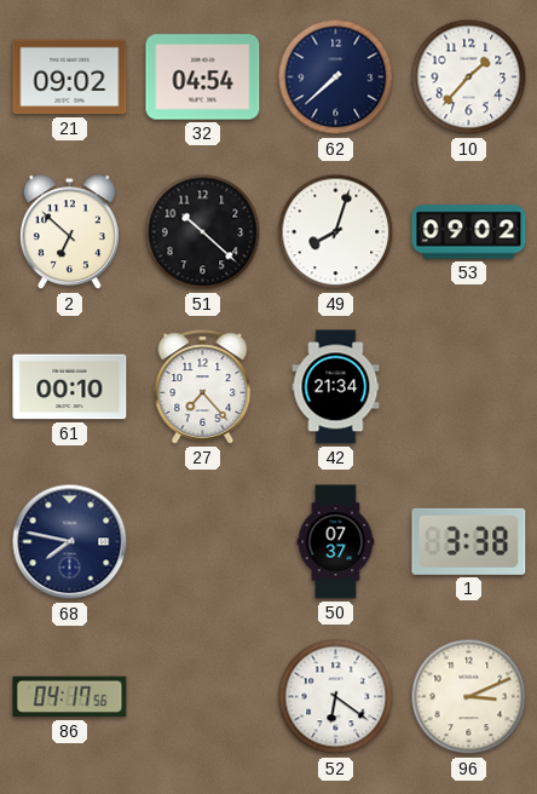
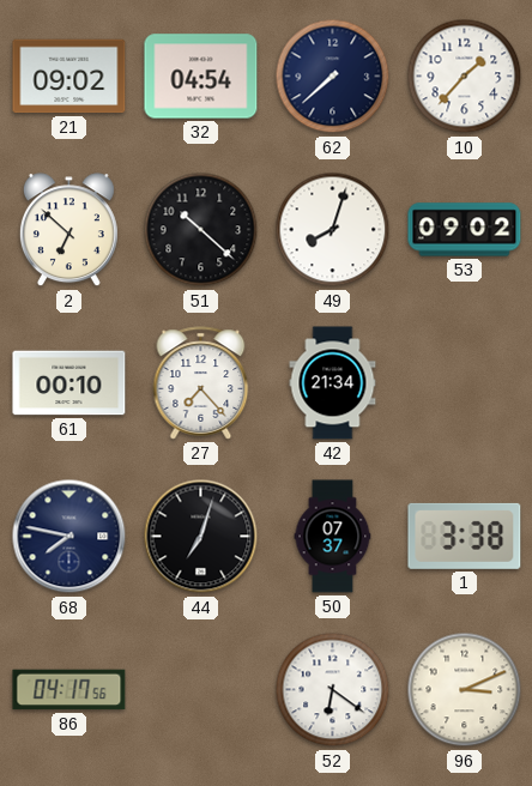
44: none -> 7:03 (201, 537)
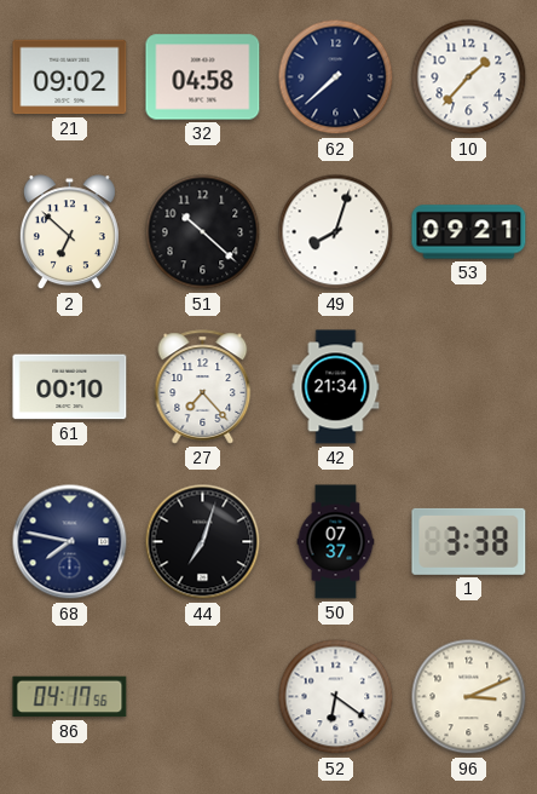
32: 04:54 -> 04:58 (203, 77)
53: 09:02 -> 09:21 (469, 232)
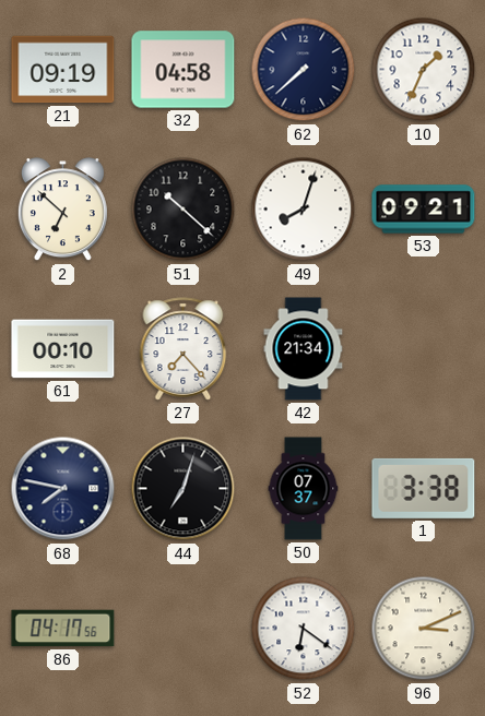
21: 09:02 -> 09:19 (63, 70)
10: 1:37 -> 1:34 (424, 70)
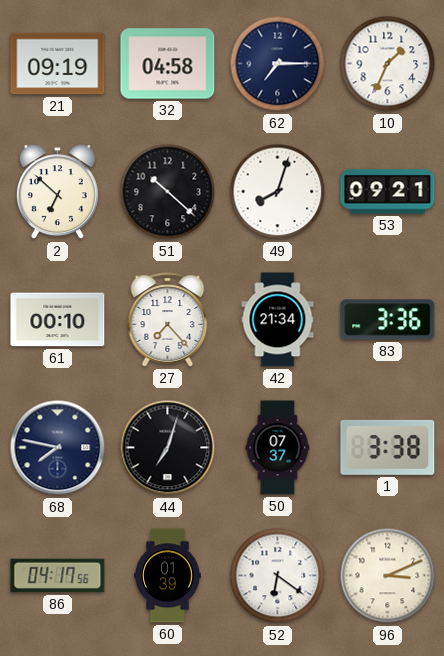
62: 7:38 -> 7:15 (278, 64)
83: none -> 3:36 (388, 320)
60: none -> 01:39 (168, 576)
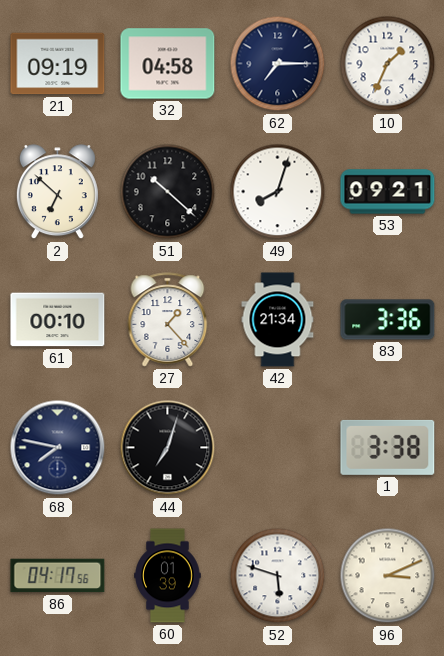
27: 7:23 -> 1:23 (168, 320)
50: 07:37 -> none (278, 448)
52: 6:21 -> 5:48 (278, 576)
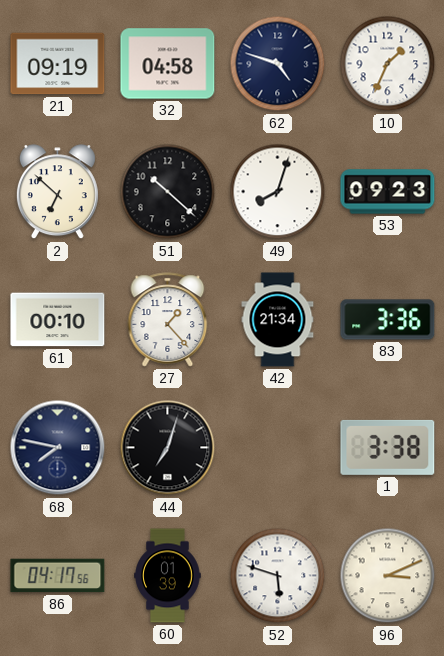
62: 7:15 -> 4:48 (278, 64)
53: 09:21 -> 09:23 (388, 192)
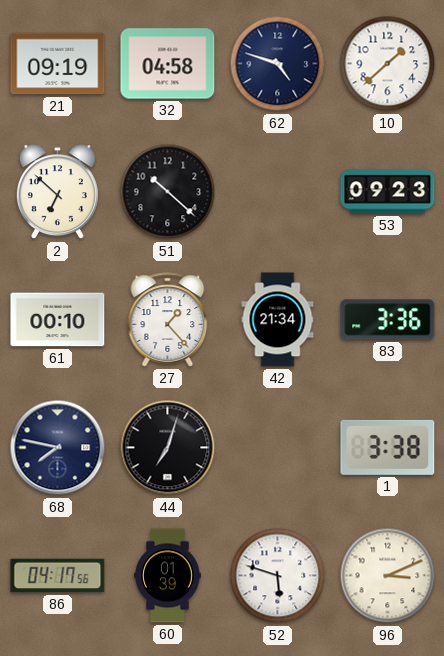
10: 1:34 -> 1:38 (388, 64)
49: 8:03 -> none (278, 192)
